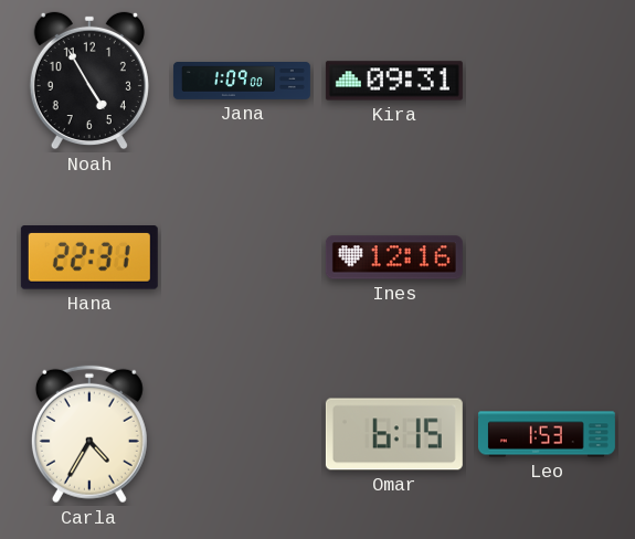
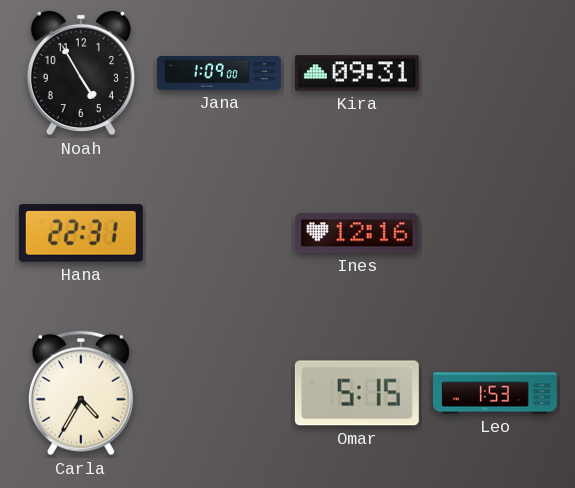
Omar: 6:15 -> 5:15 (357, 393)
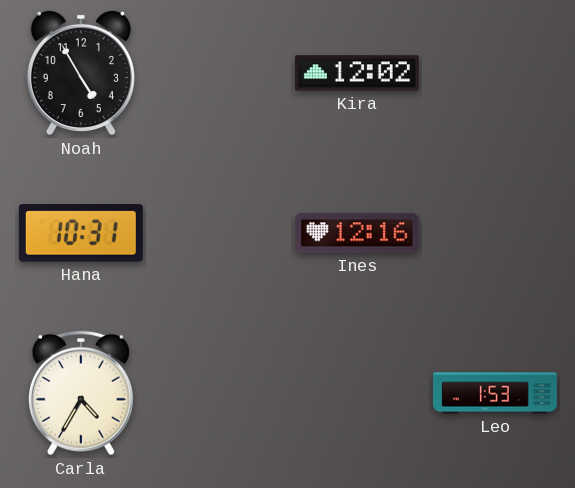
Jana: 1:09 -> none (219, 73)
Kira: 09:31 -> 12:02 (357, 73)
Hana: 22:31 -> 10:31 (81, 233)
Omar: 5:15 -> none (357, 393)
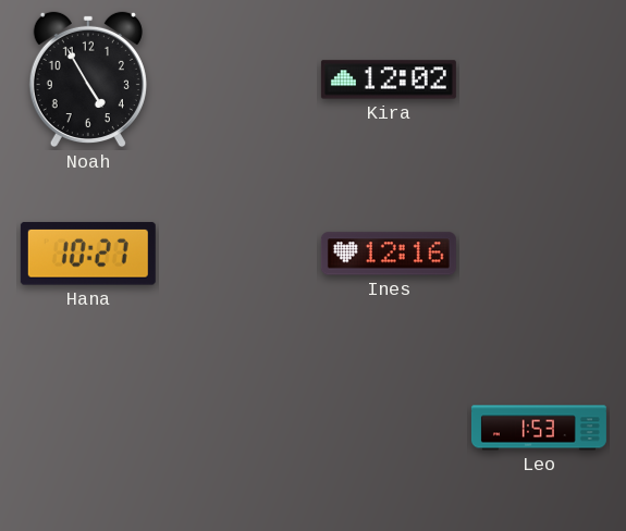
Hana: 10:31 -> 10:27 (88, 254)
Carla: 4:35 -> none (81, 393)
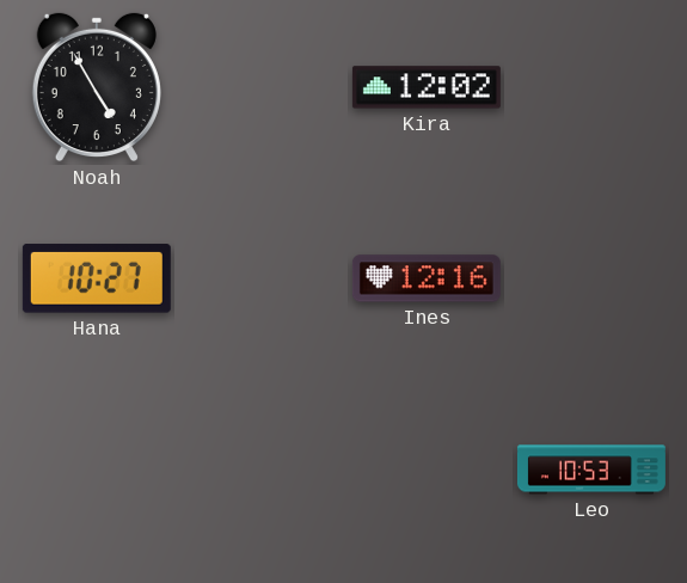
Leo: 1:53 -> 10:53 (591, 470)
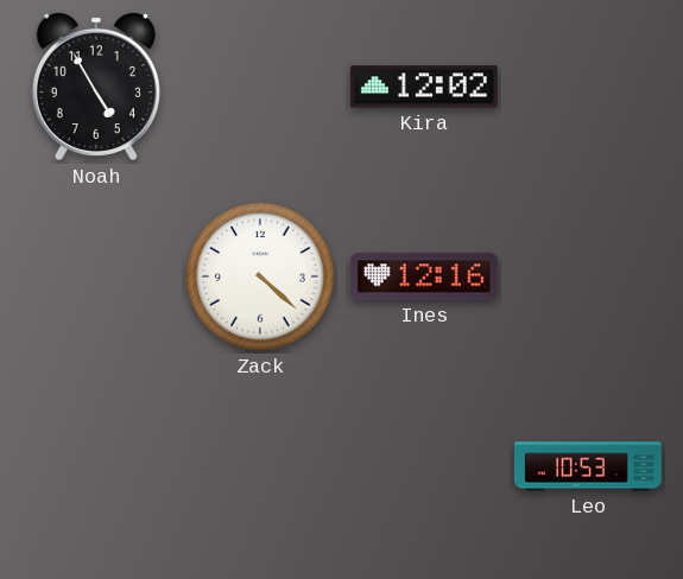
Hana: 10:27 -> none (97, 278)
Zack: none -> 4:22 (260, 276)
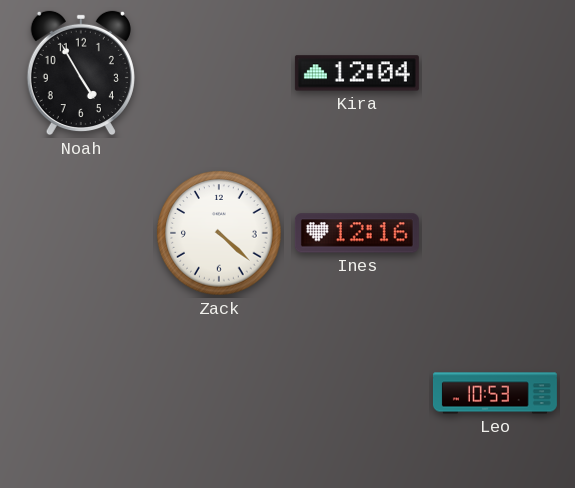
Kira: 12:02 -> 12:04 (357, 73)
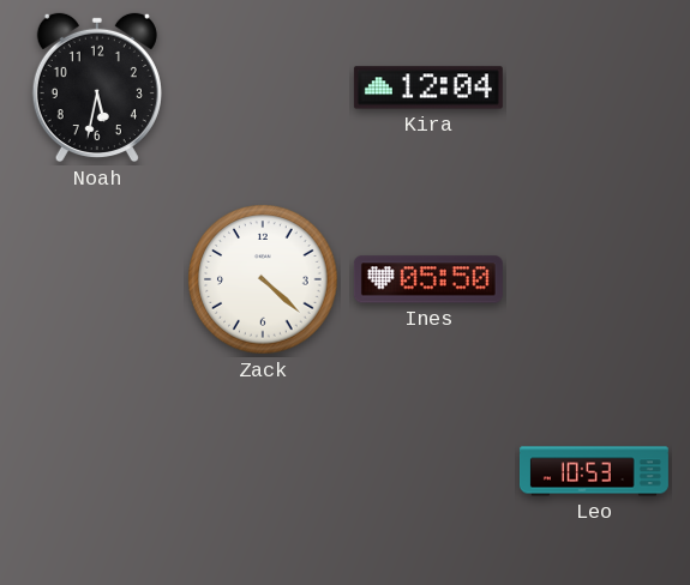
Noah: 4:55 -> 5:32 (97, 88)
Ines: 12:16 -> 05:50 (428, 279)
